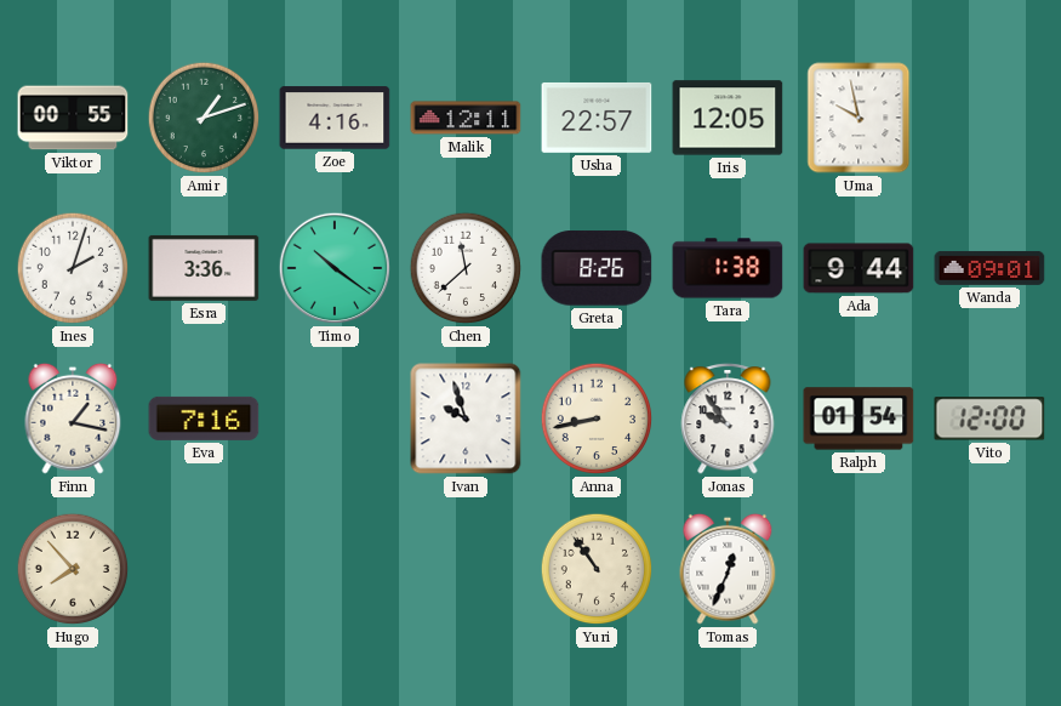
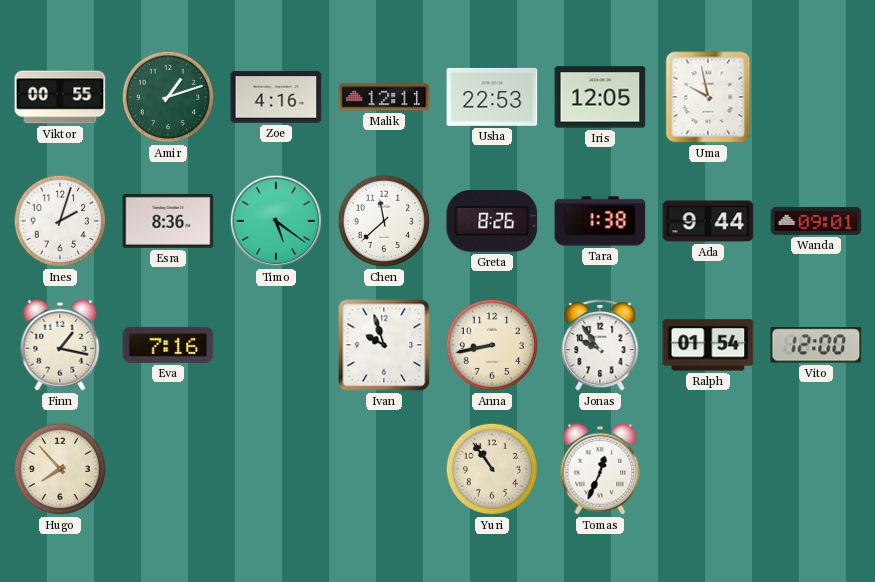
Usha: 22:57 -> 22:53 (492, 97)
Esra: 3:36 -> 8:36 (168, 221)
Timo: 10:21 -> 5:21 (276, 221)
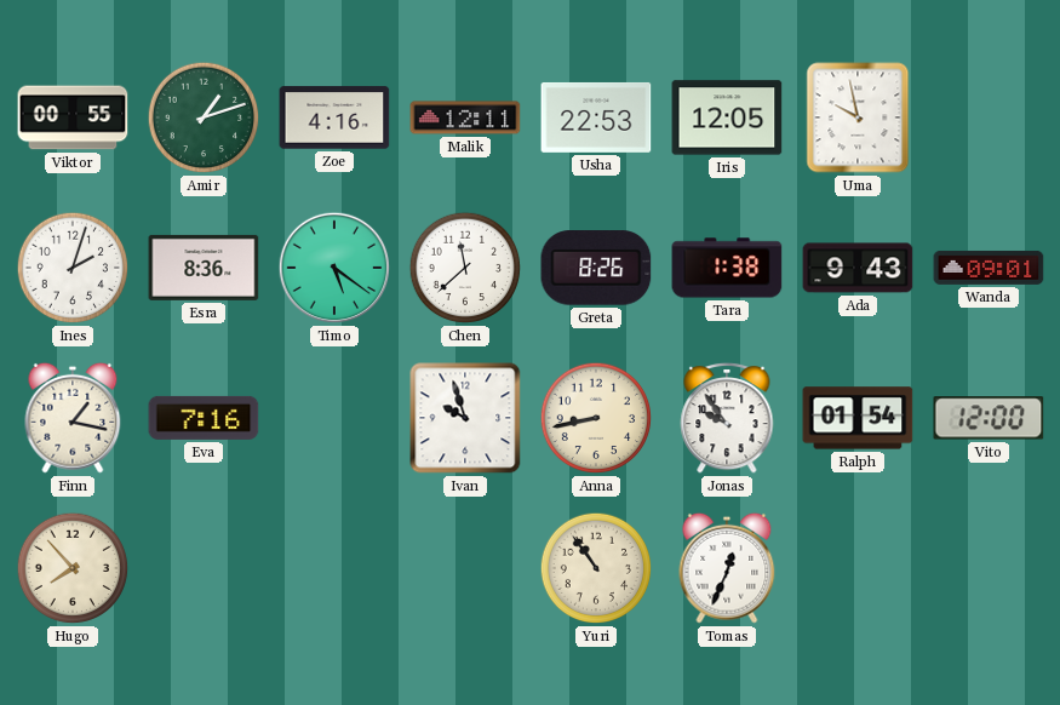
Ada: 9:44 -> 9:43 (858, 268)
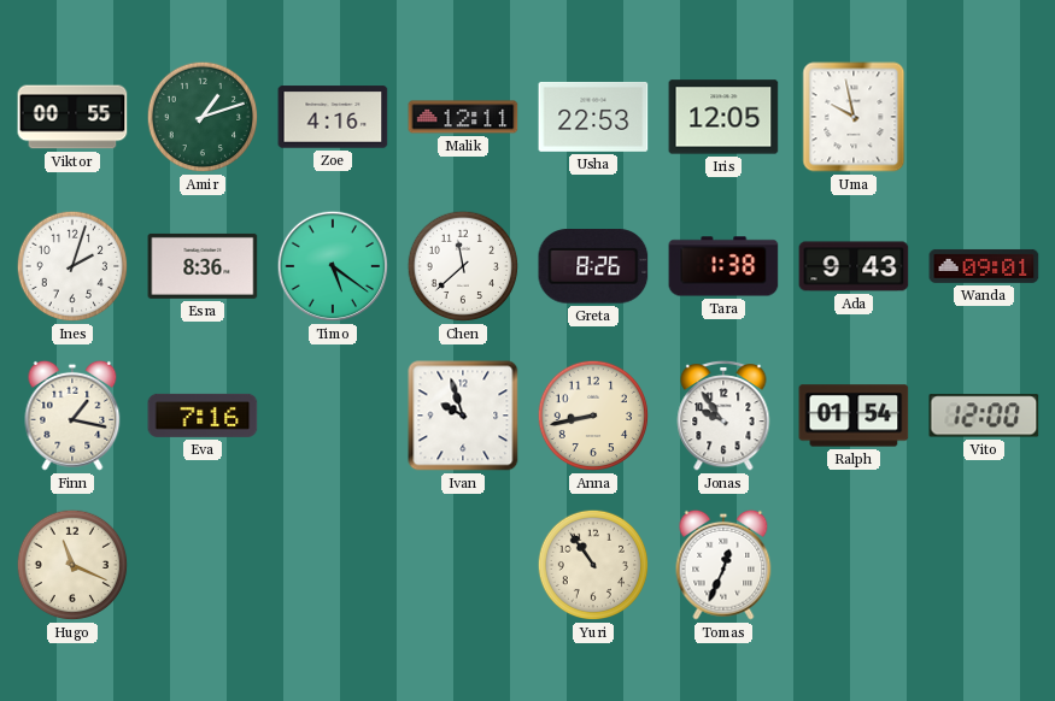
Hugo: 7:53 -> 11:19 (72, 565)
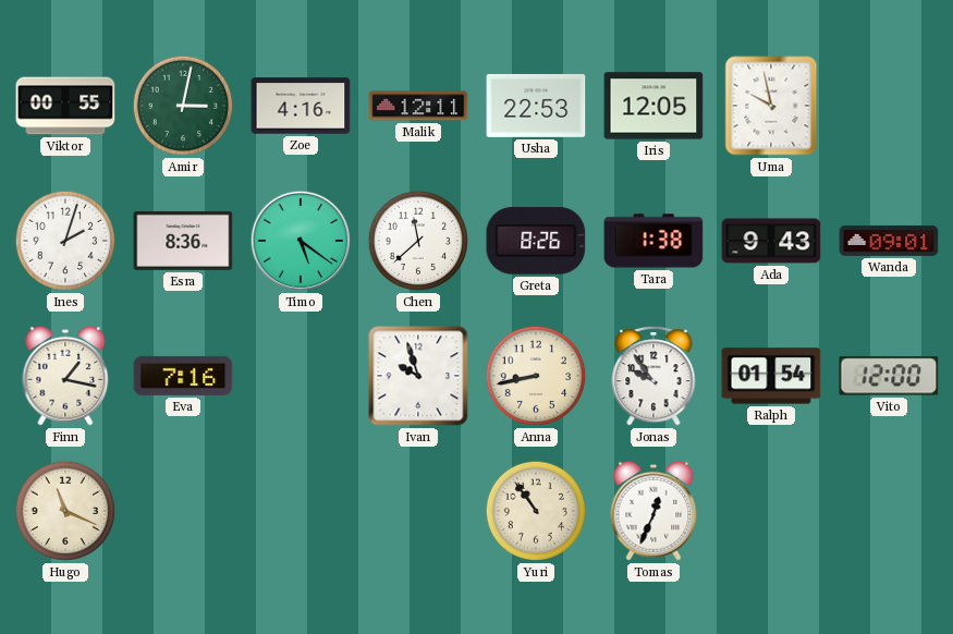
Amir: 1:12 -> 3:02 (183, 106)
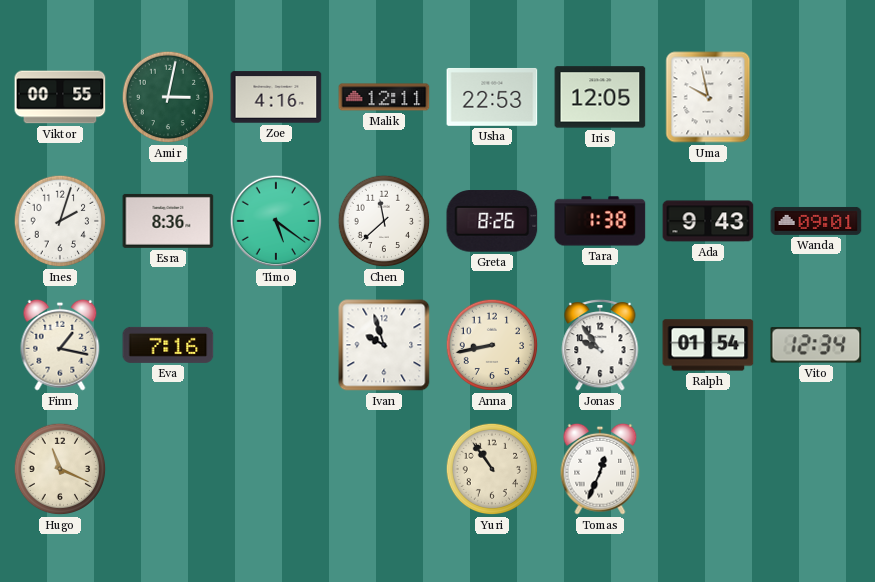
Vito: 12:00 -> 12:34 (816, 345)
